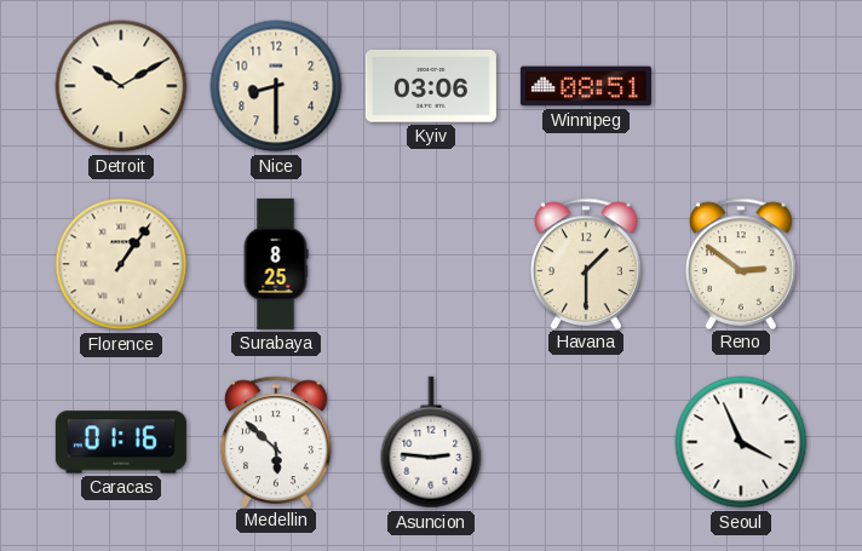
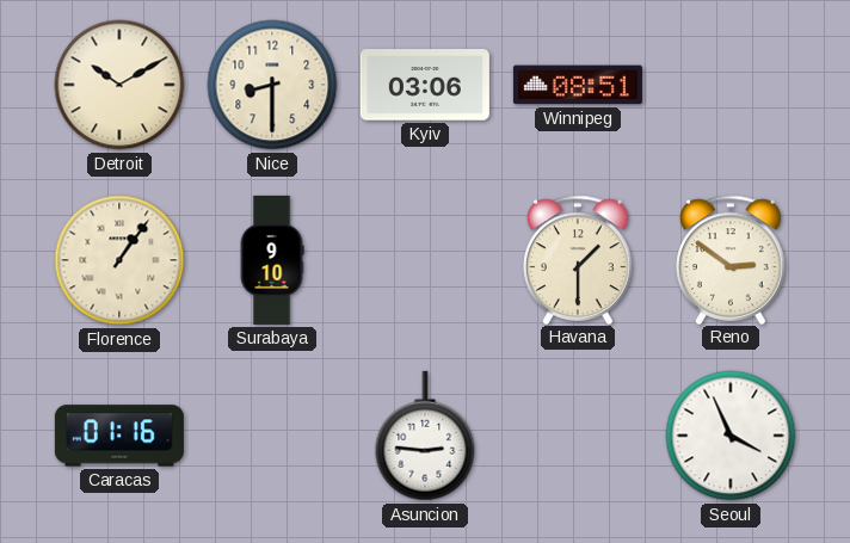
Surabaya: 8:25 -> 9:10 (272, 260)
Medellin: 5:52 -> none (277, 441)
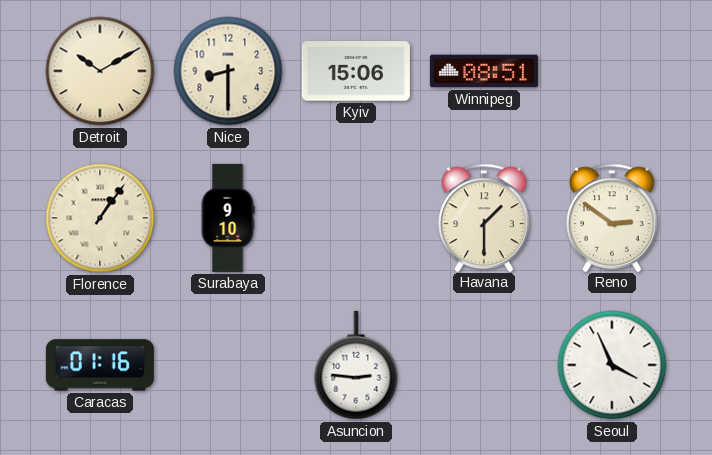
Kyiv: 03:06 -> 15:06 (356, 71)
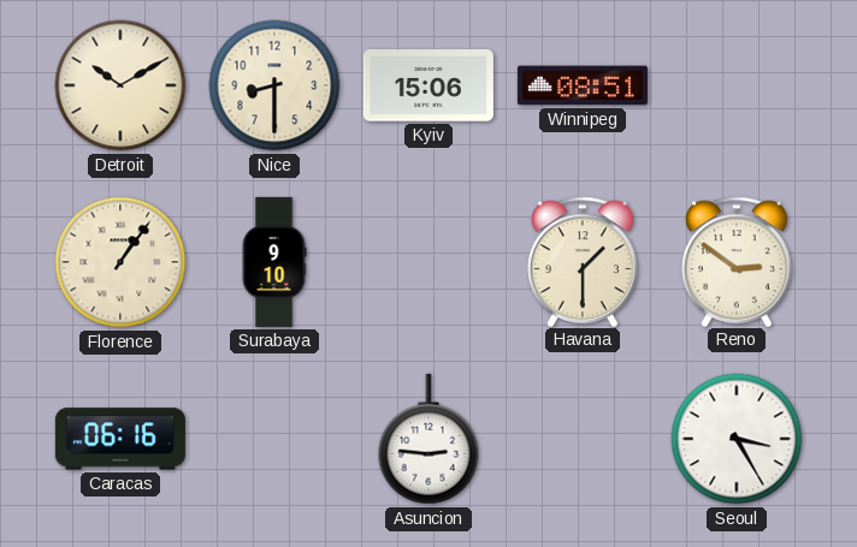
Caracas: 01:16 -> 06:16 (120, 439)
Seoul: 3:56 -> 3:25 (737, 439)
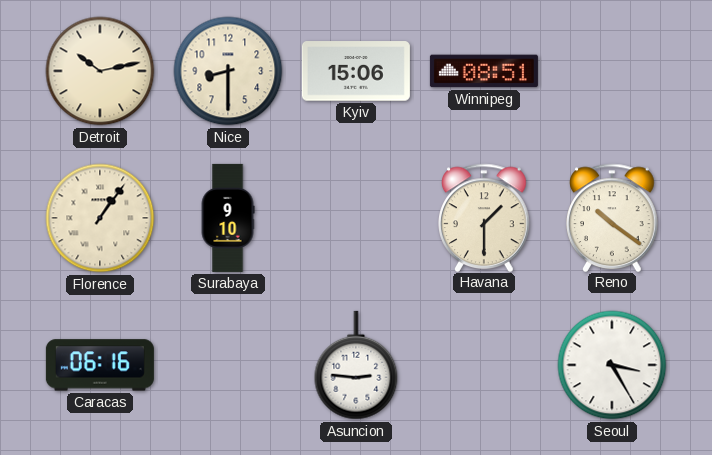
Detroit: 10:10 -> 10:13 (100, 71)
Reno: 2:51 -> 10:21 (613, 217)
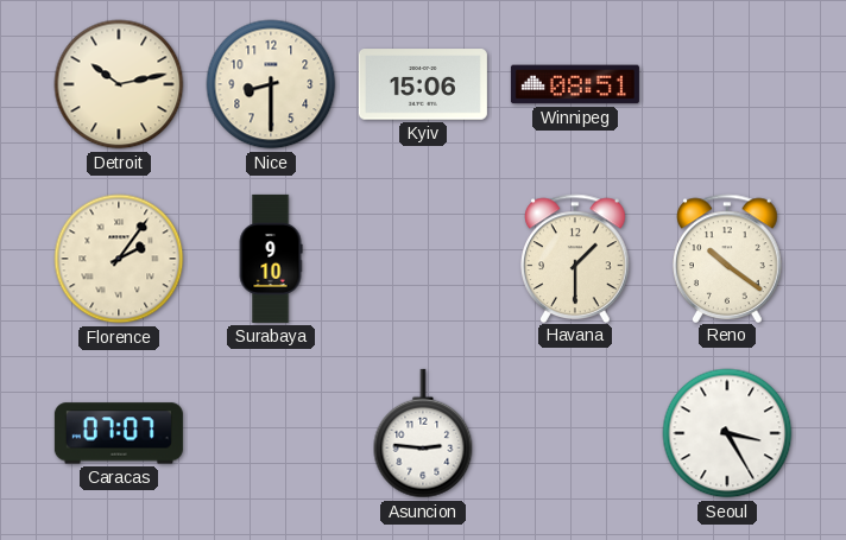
Florence: 1:06 -> 2:06 (119, 259)
Caracas: 06:16 -> 07:07 (119, 433)
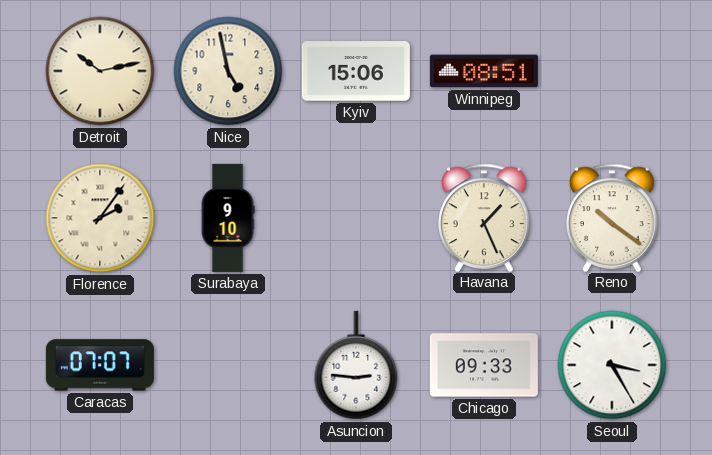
Nice: 8:30 -> 4:58 (228, 71)
Havana: 1:30 -> 1:26 (485, 217)
Chicago: none -> 09:33 (484, 365)
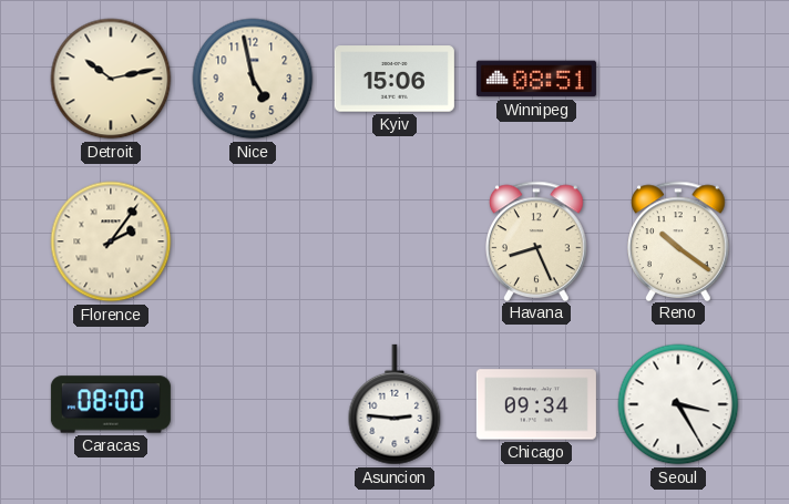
Surabaya: 9:10 -> none (228, 218)
Havana: 1:26 -> 8:26 (537, 240)
Caracas: 07:07 -> 08:00 (111, 404)
Chicago: 09:33 -> 09:34 (536, 404)
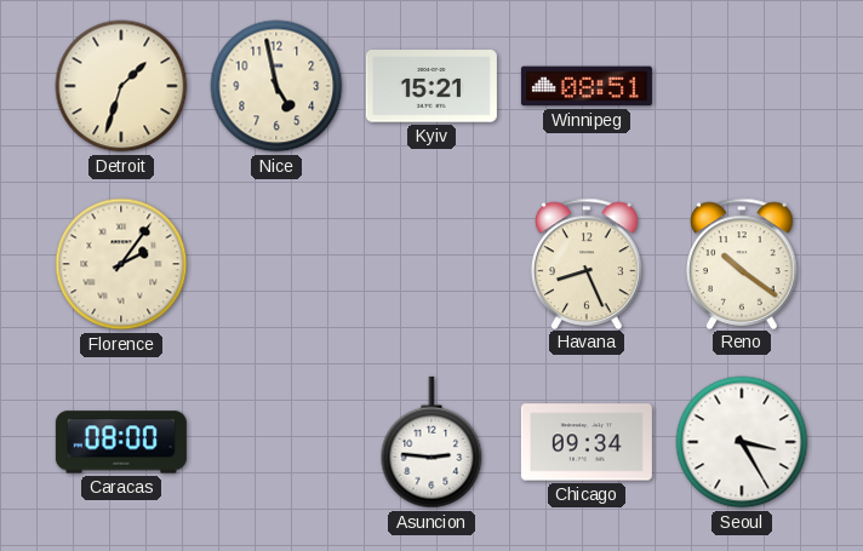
Detroit: 10:13 -> 1:33 (121, 86)
Kyiv: 15:06 -> 15:21 (431, 86)
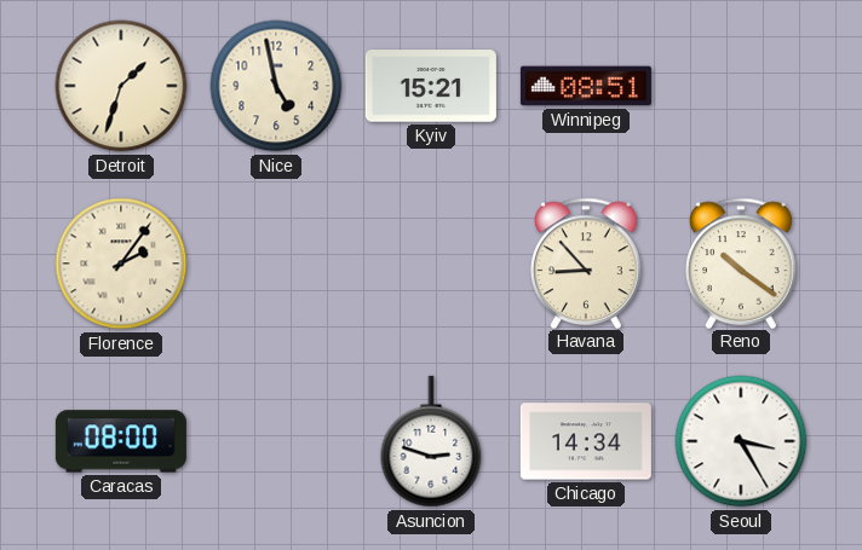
Havana: 8:26 -> 8:53 (587, 262)
Asuncion: 2:46 -> 2:48 (431, 441)
Chicago: 09:34 -> 14:34 (586, 441)
